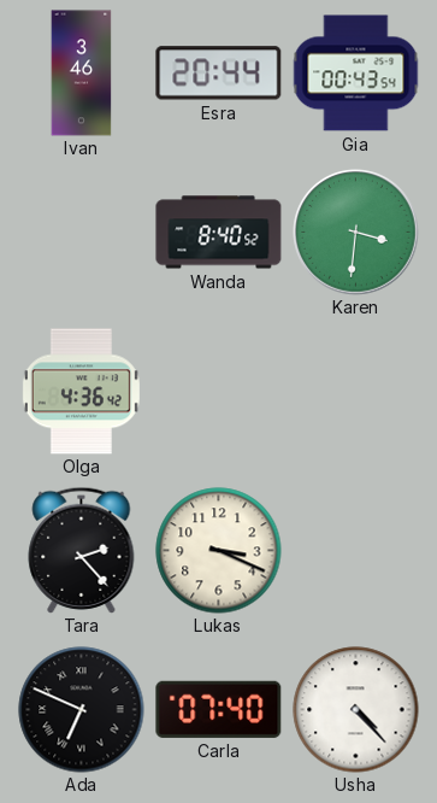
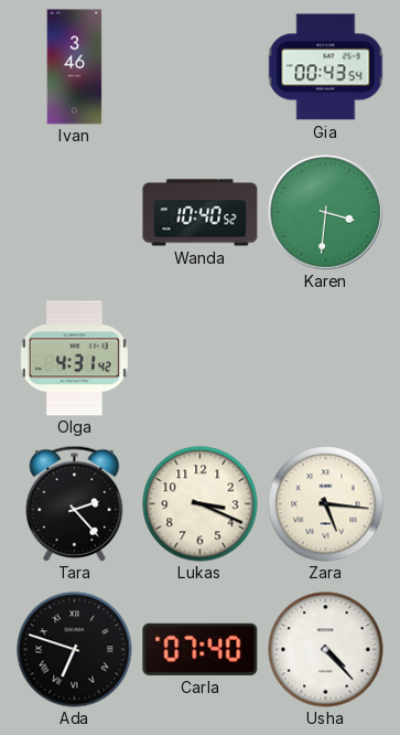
Esra: 20:44 -> none (219, 74)
Wanda: 8:40 -> 10:40 (201, 213)
Olga: 4:36 -> 4:31 (74, 359)
Zara: none -> 5:16 (326, 504)
Ada: 6:49 -> 6:48 (75, 650)
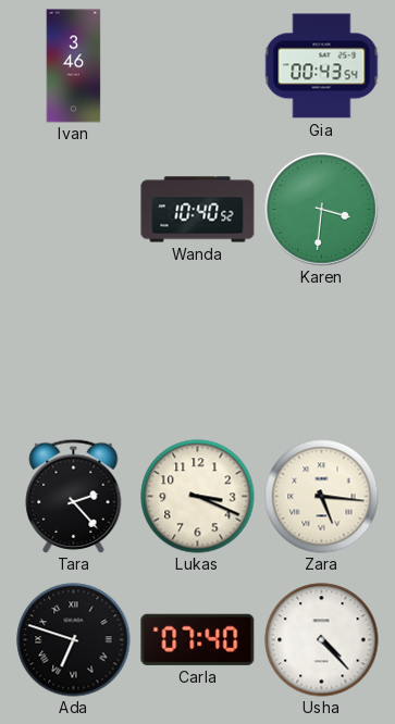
Olga: 4:31 -> none (74, 359)
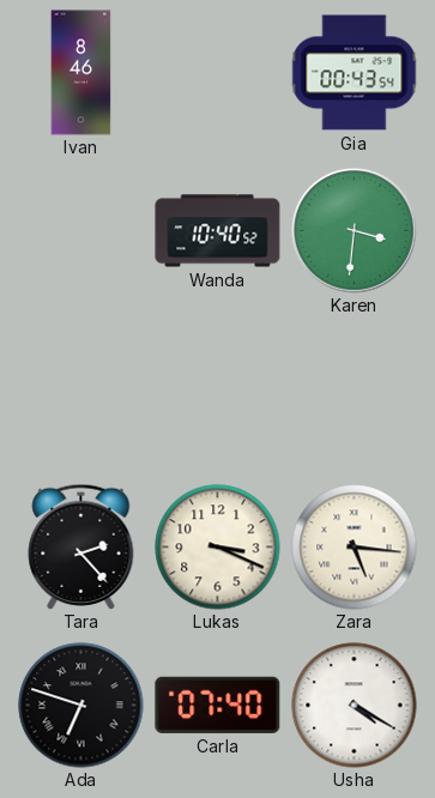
Ivan: 3:46 -> 8:46 (81, 73)
Usha: 4:23 -> 4:20 (355, 706)
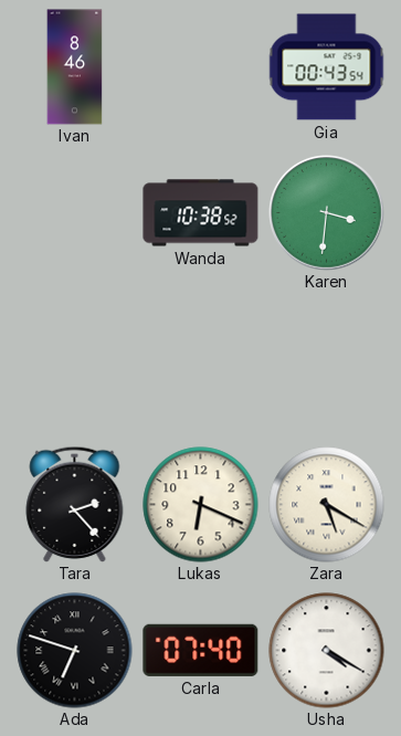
Wanda: 10:40 -> 10:38 (201, 213)
Lukas: 3:19 -> 6:19 (201, 505)
Zara: 5:16 -> 5:20 (327, 505)
